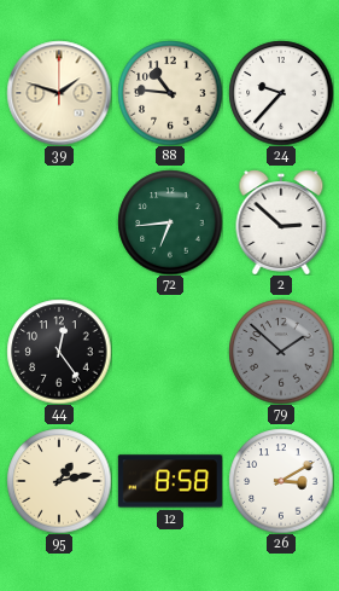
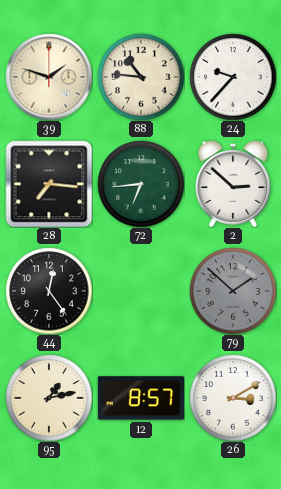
28: none -> 7:16 (49, 184)
12: 8:58 -> 8:57 (141, 398)
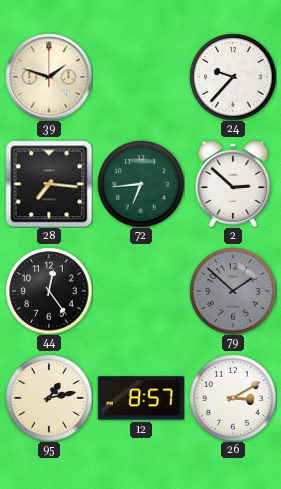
88: 10:46 -> none (141, 77)
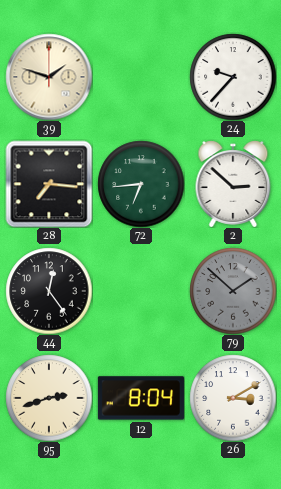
95: 1:13 -> 2:42 (49, 398)
12: 8:57 -> 8:04 (141, 398)
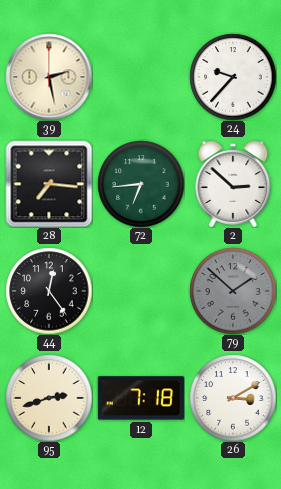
39: 1:48 -> 2:28 (49, 77)
12: 8:04 -> 7:18 (141, 398)
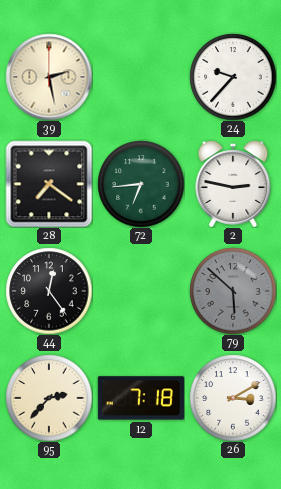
28: 7:16 -> 7:21 (49, 184)
2: 2:52 -> 2:47 (233, 184)
79: 1:52 -> 5:52 (233, 291)
95: 2:42 -> 2:37 (49, 398)
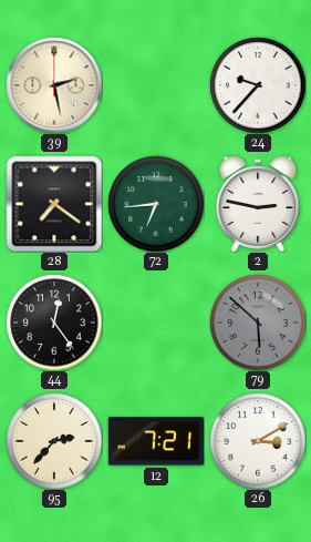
12: 7:18 -> 7:21 (156, 441)
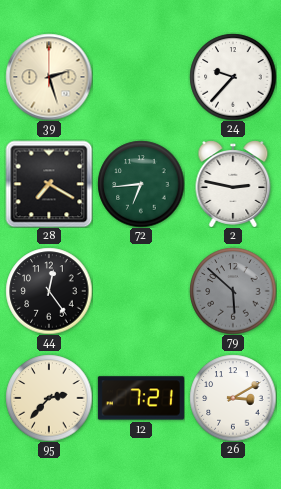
39: 2:28 -> 2:27 (49, 77)
28: 7:21 -> 7:20 (49, 184)
